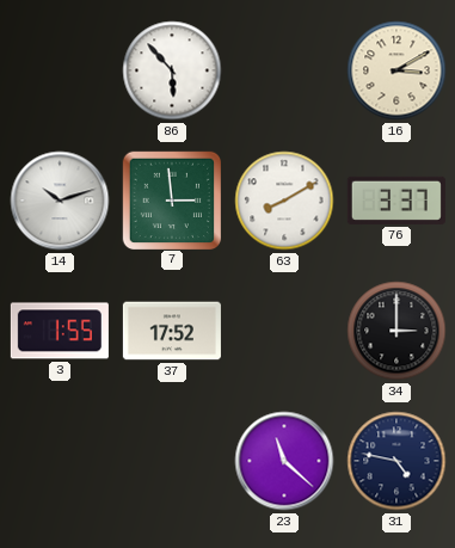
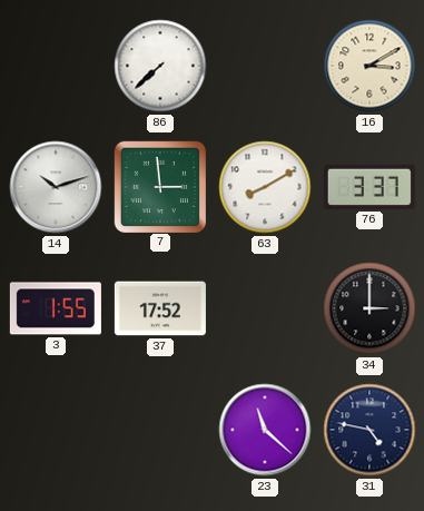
86: 5:53 -> 7:38 (160, 66)
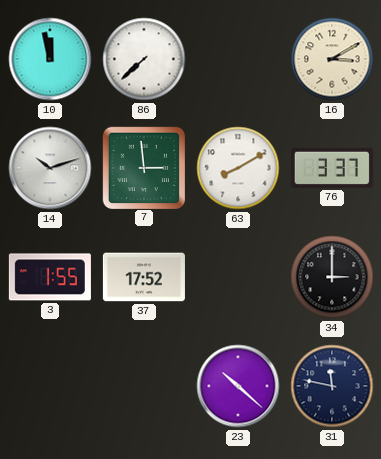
10: none -> 11:58 (50, 59)
23: 11:22 -> 10:22 (238, 386)
31: 4:47 -> 11:47 (332, 386)
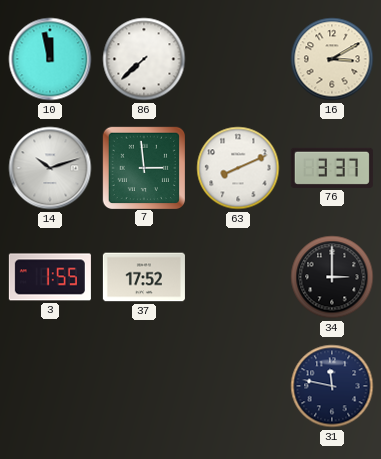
63: 8:10 -> 8:11 (238, 168)
23: 10:22 -> none (238, 386)
